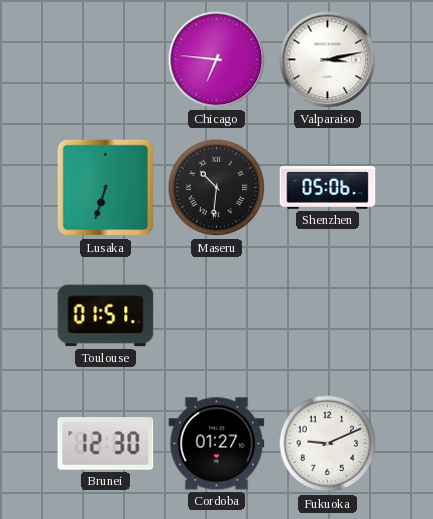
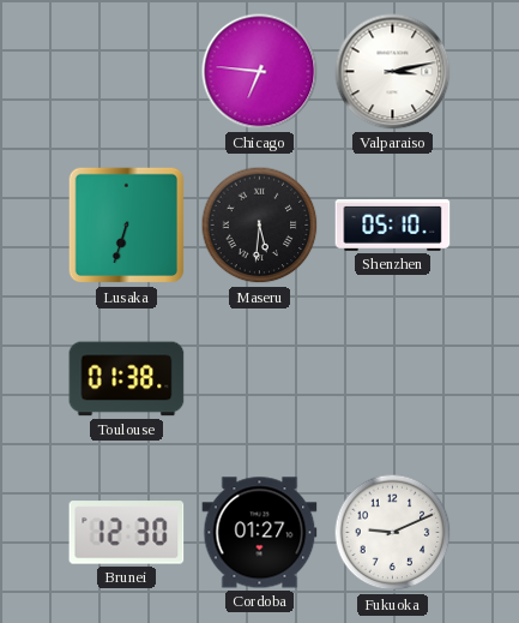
Maseru: 10:31 -> 5:31 (260, 226)
Shenzhen: 05:06 -> 05:10 (393, 224)
Toulouse: 01:51 -> 01:38 (127, 379)
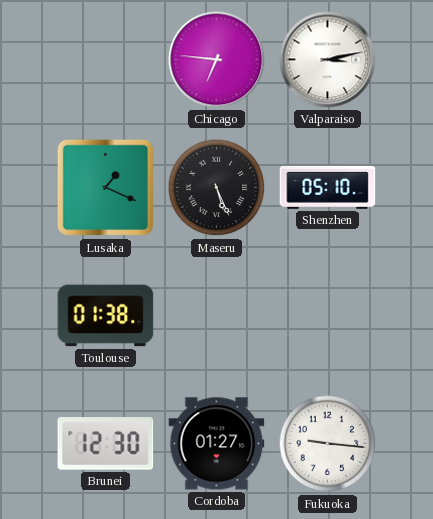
Lusaka: 6:33 -> 1:19 (106, 188)
Maseru: 5:31 -> 5:26 (217, 188)
Fukuoka: 9:11 -> 9:16 (328, 444)
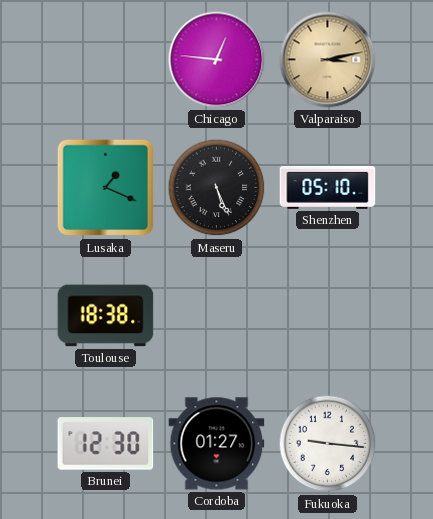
Chicago: 6:46 -> 12:46 (217, 60)
Valparaiso dial: white -> champagne (328, 60)
Toulouse: 01:38 -> 18:38 (106, 316)
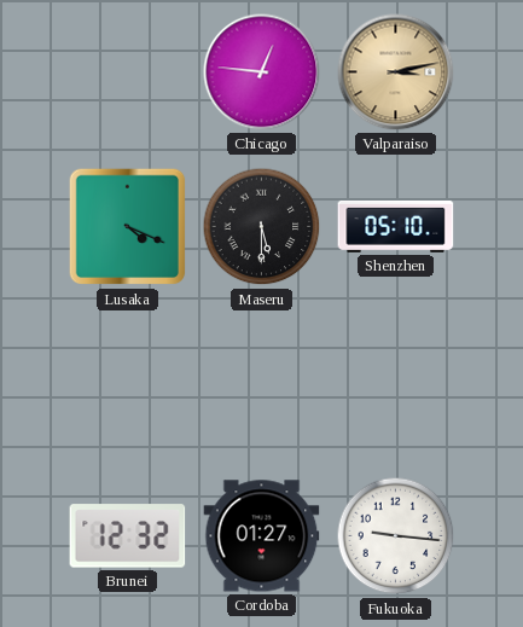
Lusaka: 1:19 -> 4:19 (128, 227)
Maseru: 5:26 -> 5:30 (262, 227)
Toulouse: 18:38 -> none (106, 316)
Brunei: 12:30 -> 12:32 (128, 536)
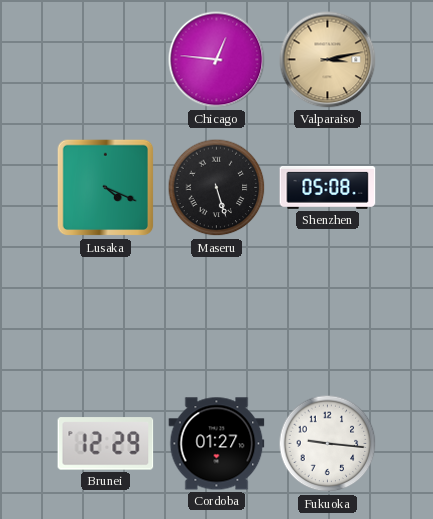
Maseru: 5:30 -> 5:27 (217, 188)
Shenzhen: 05:10 -> 05:08 (328, 187)
Brunei: 12:32 -> 12:29 (106, 444)
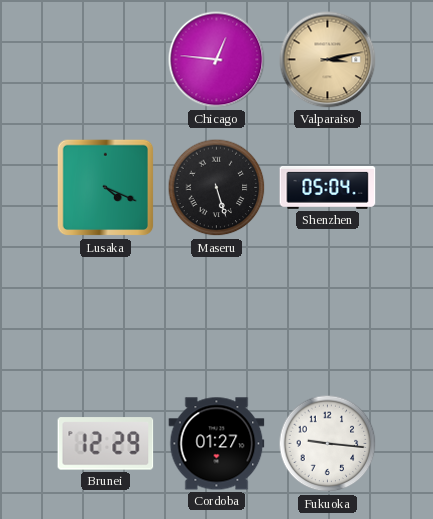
Shenzhen: 05:08 -> 05:04 (328, 187)
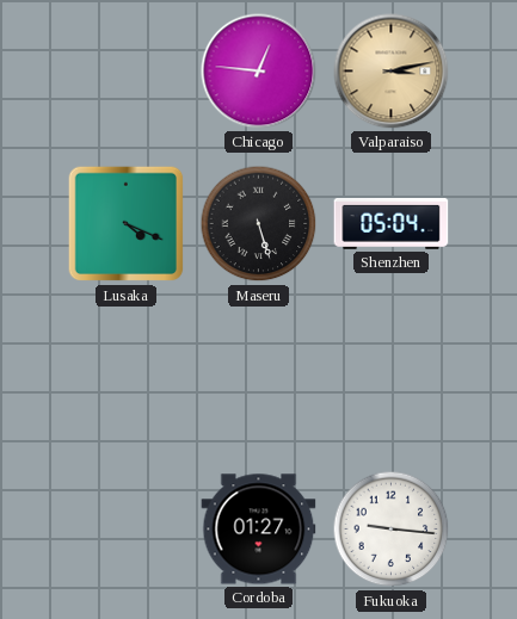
Brunei: 12:29 -> none (106, 444)
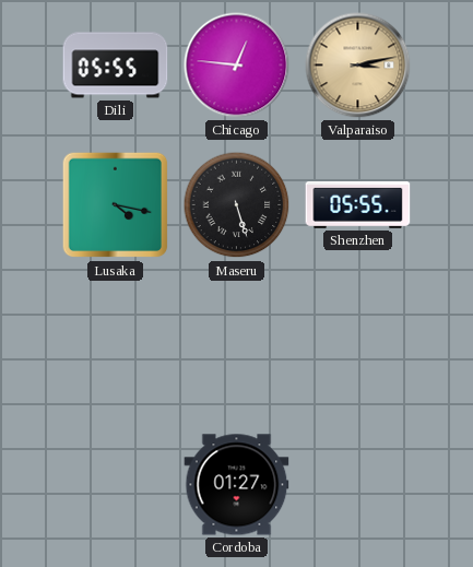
Dili: none -> 05:55 (116, 66)
Lusaka: 4:19 -> 4:17 (116, 205)
Shenzhen: 05:04 -> 05:55 (358, 204)
Fukuoka: 9:16 -> none (392, 530)
